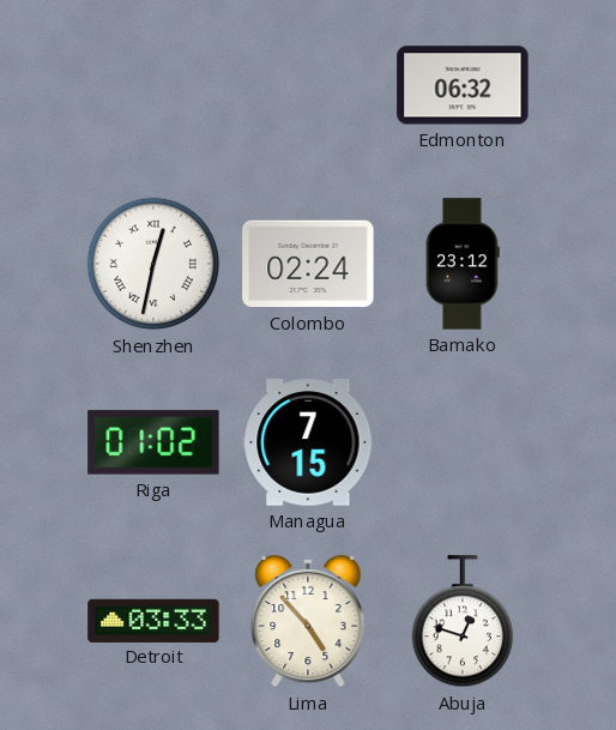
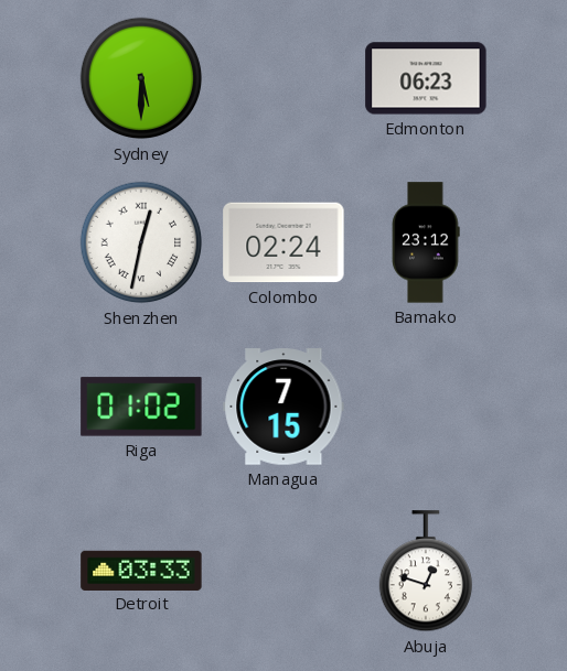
Sydney: none -> 5:30 (141, 78)
Edmonton: 06:32 -> 06:23 (426, 78)
Lima: 4:53 -> none (308, 621)
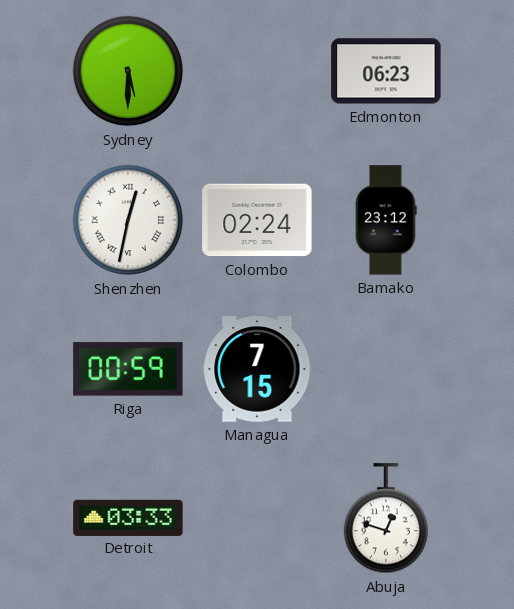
Riga: 01:02 -> 00:59 (128, 369)
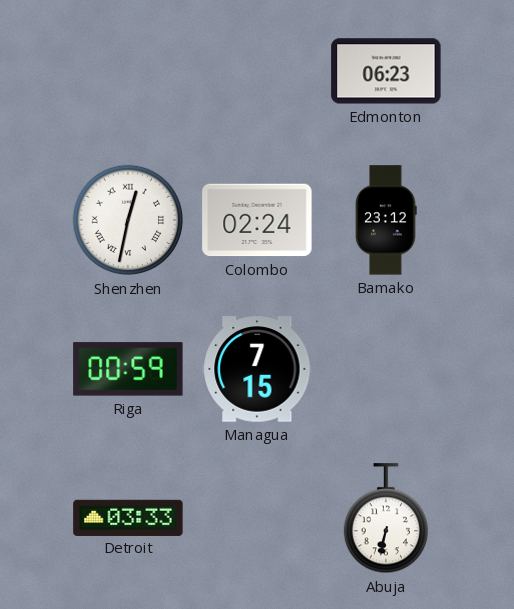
Sydney: 5:30 -> none (128, 71)
Abuja: 12:48 -> 6:32 (385, 519)
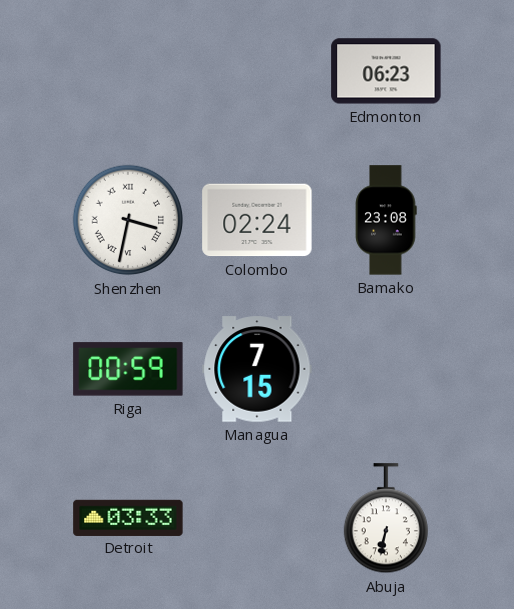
Shenzhen: 12:32 -> 3:32 (128, 220)
Bamako: 23:12 -> 23:08 (386, 220)
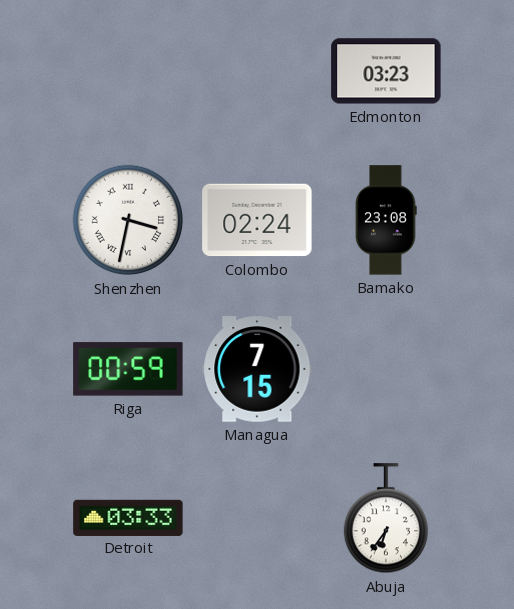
Edmonton: 06:23 -> 03:23 (386, 71)
Abuja: 6:32 -> 6:36 (385, 519)
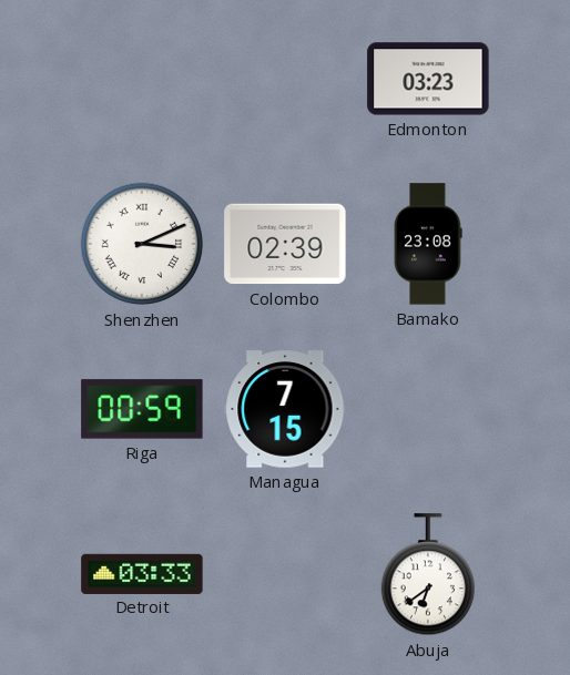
Shenzhen: 3:32 -> 3:11 (142, 244)
Colombo: 02:24 -> 02:39 (285, 244)
Abuja: 6:36 -> 6:39 (427, 575)
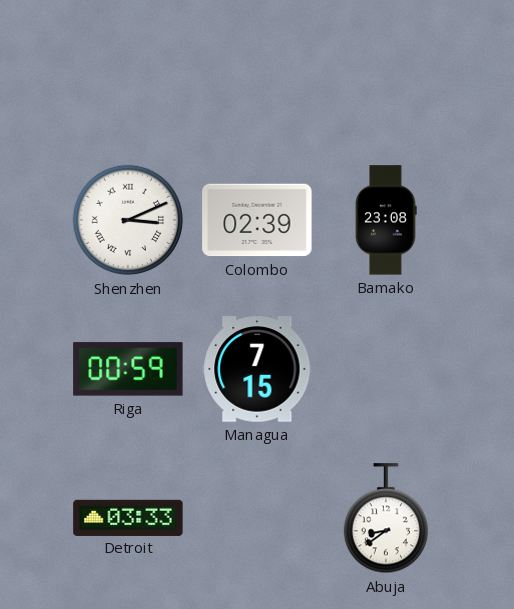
Edmonton: 03:23 -> none (428, 79)
Abuja: 6:39 -> 8:39 (385, 519)
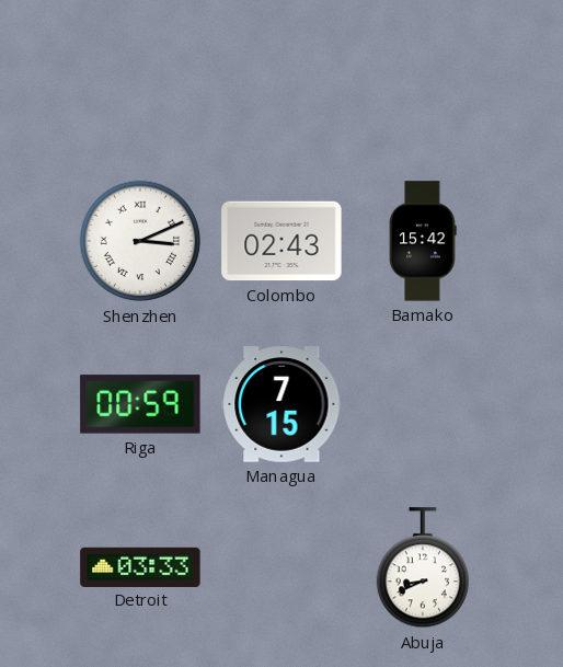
Colombo: 02:39 -> 02:43 (281, 241)
Bamako: 23:08 -> 15:42 (423, 241)
Abuja: 8:39 -> 8:41 (422, 568)
